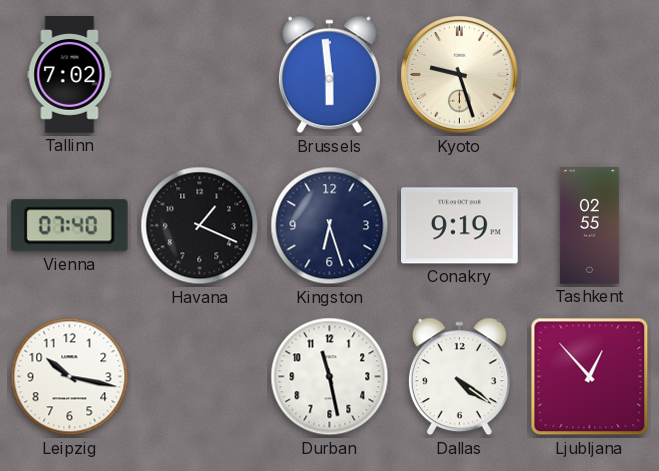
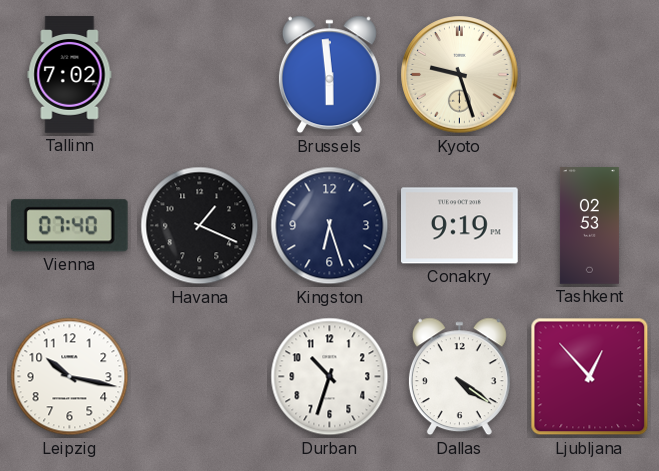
Tashkent: 02:55 -> 02:53 (589, 226)
Durban: 11:28 -> 10:33 (330, 377)
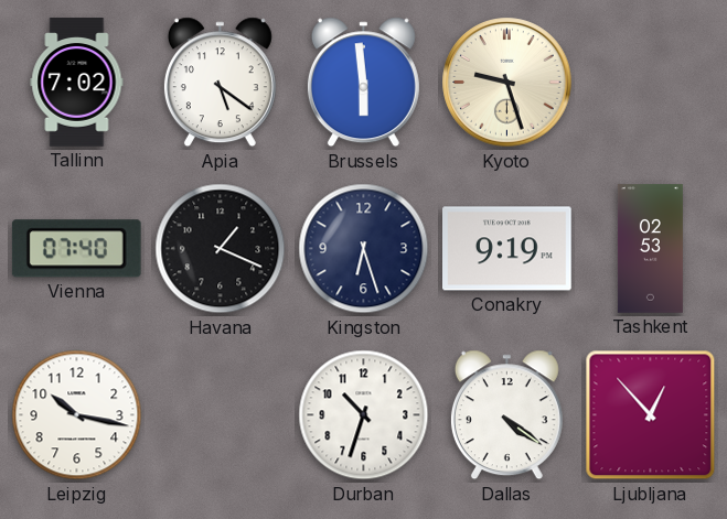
Apia: none -> 5:21 (220, 83)
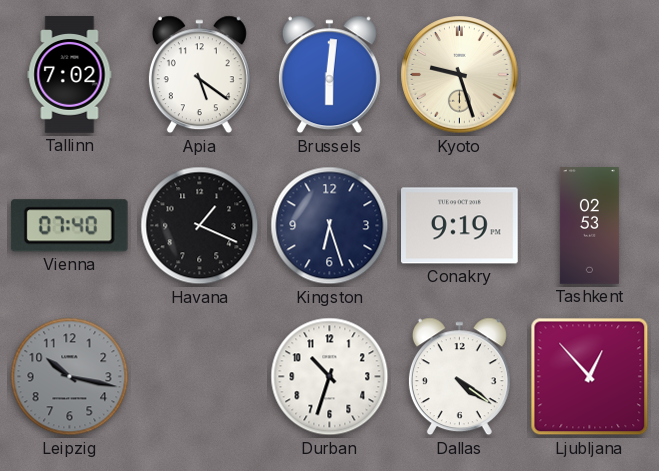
Brussels: 5:59 -> 6:01 (329, 75)
Leipzig dial: white -> grey (70, 377)
